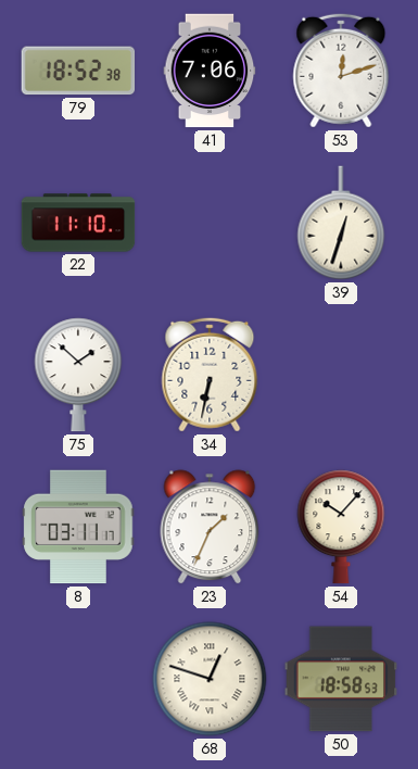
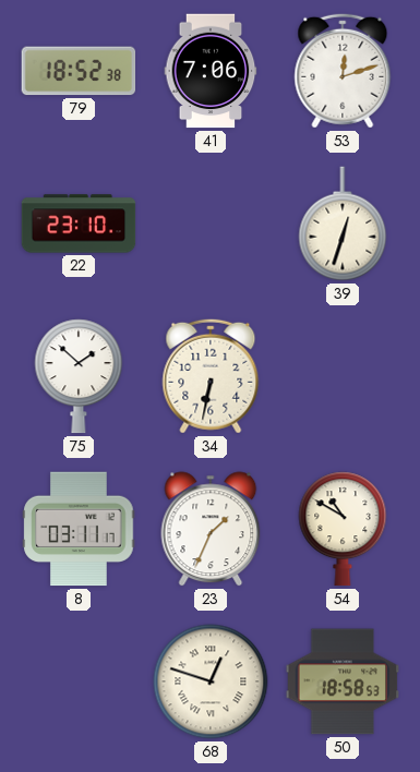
22: 11:10 -> 23:10 (79, 224)
54: 10:07 -> 10:50 (343, 529)
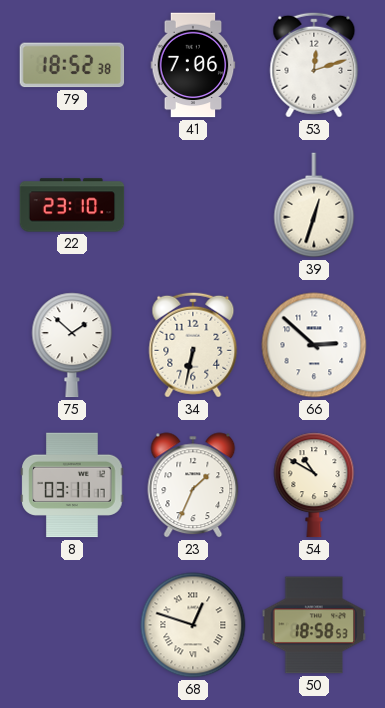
66: none -> 2:52 (314, 345)
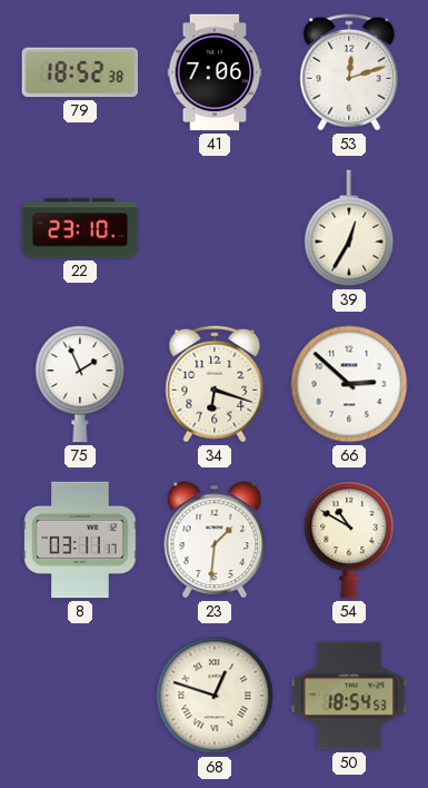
39: 12:33 -> 12:35 (349, 228)
75: 1:52 -> 1:56 (80, 384)
34: 6:32 -> 6:18 (215, 384)
23: 1:34 -> 1:31 (215, 540)
50: 18:58 -> 18:54 (349, 696)
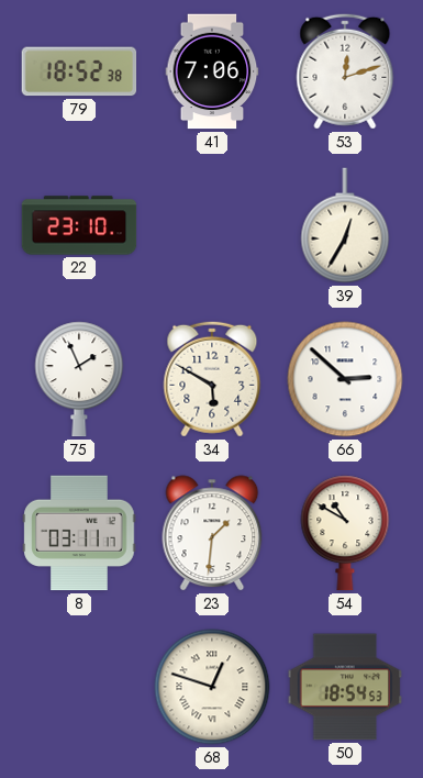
34: 6:18 -> 5:50 (212, 379)
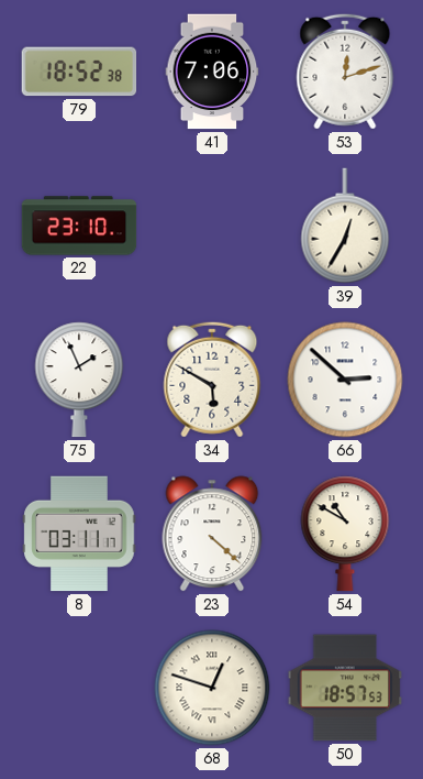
23: 1:31 -> 4:22 (212, 534)
50: 18:54 -> 18:57 (345, 688)
